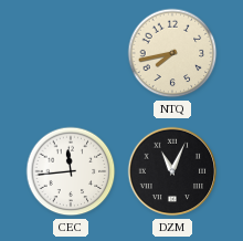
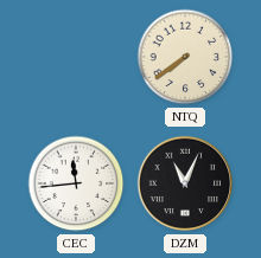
NTQ: 7:43 -> 7:39 (185, 57)
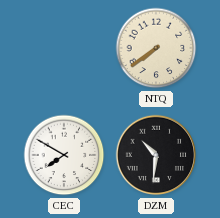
CEC: 11:44 -> 7:50 (64, 155)
DZM: 11:04 -> 10:31 (156, 155)
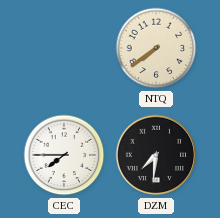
CEC: 7:50 -> 7:45 (64, 155)
DZM: 10:31 -> 7:31 (156, 155)
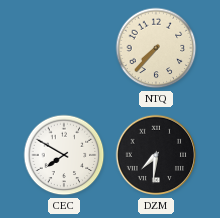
NTQ: 7:39 -> 7:37 (156, 48)
CEC: 7:45 -> 7:50 (64, 155)
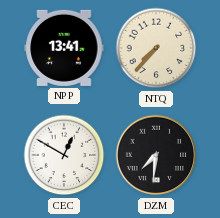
NPP: none -> 13:41 (64, 48)
CEC: 7:50 -> 12:50 (64, 155)
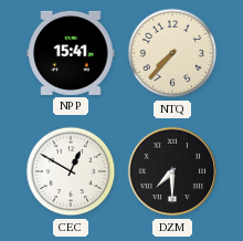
NPP: 13:41 -> 15:41 (71, 53)
DZM: 7:31 -> 7:30 (172, 171)
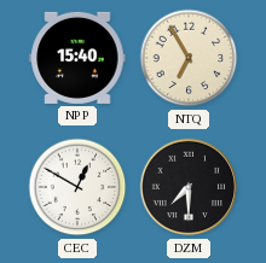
NPP: 15:41 -> 15:40 (77, 58)
NTQ: 7:37 -> 6:55 (189, 58)
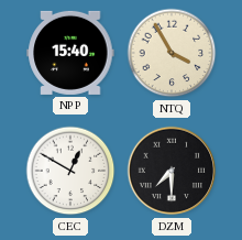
NTQ: 6:55 -> 3:55 (172, 53)
